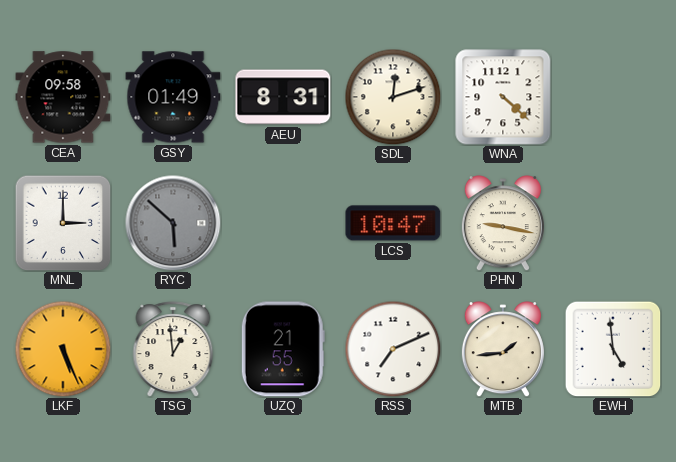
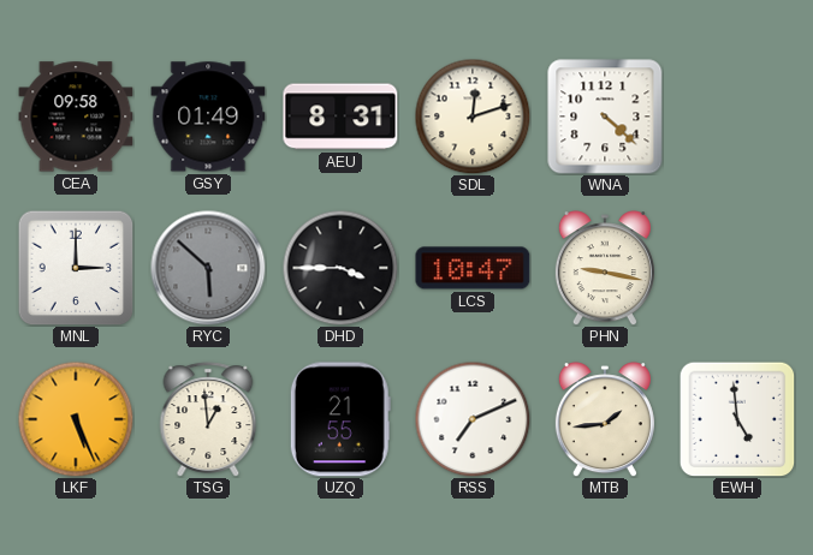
DHD: none -> 3:45 (340, 268)
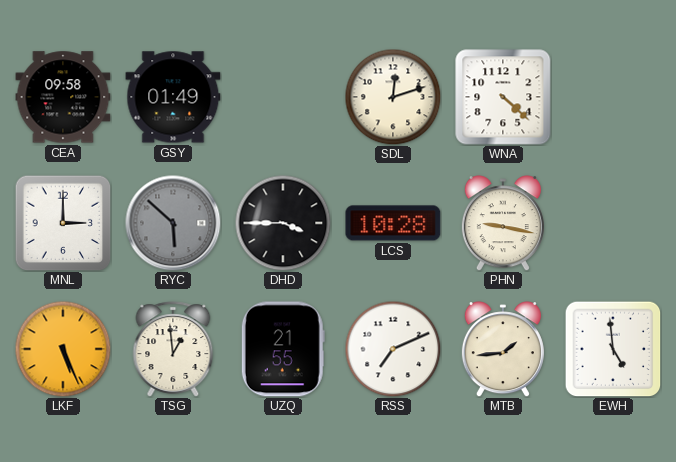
AEU: 8:31 -> none (340, 117)
LCS: 10:47 -> 10:28 (393, 223)
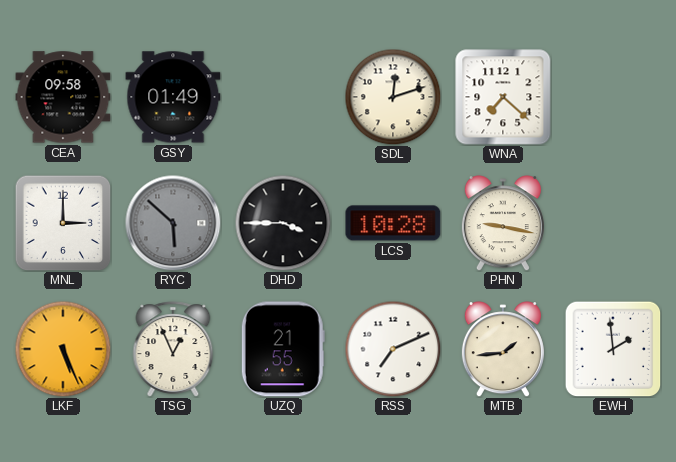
WNA: 4:22 -> 7:22 (503, 97)
TSG: 12:59 -> 12:56 (173, 349)
EWH: 4:59 -> 1:59 (613, 349)
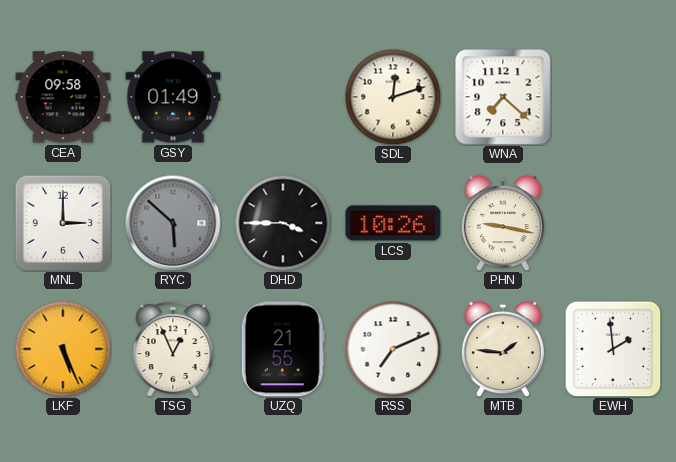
LCS: 10:28 -> 10:26 (393, 223)
MTB: 1:44 -> 1:46 (503, 349)
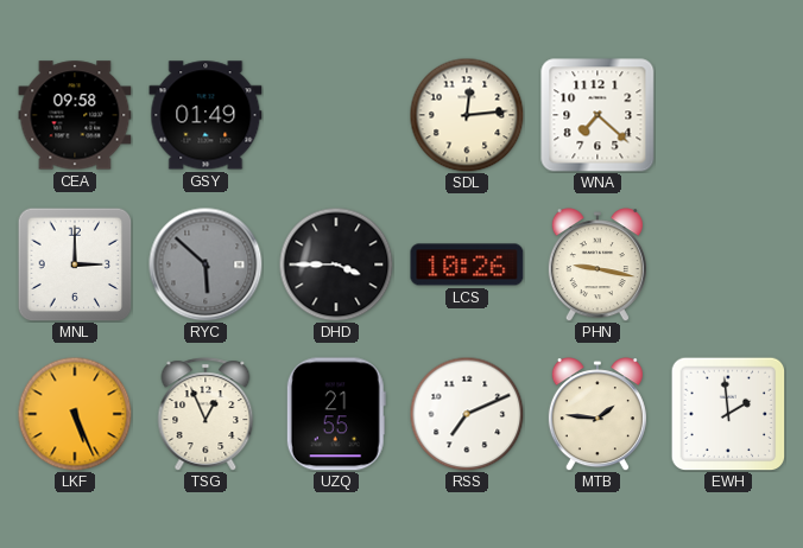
SDL: 12:12 -> 12:14 (467, 115)
